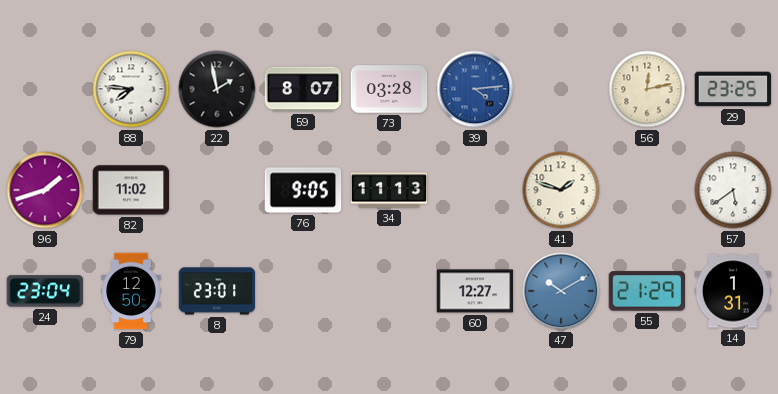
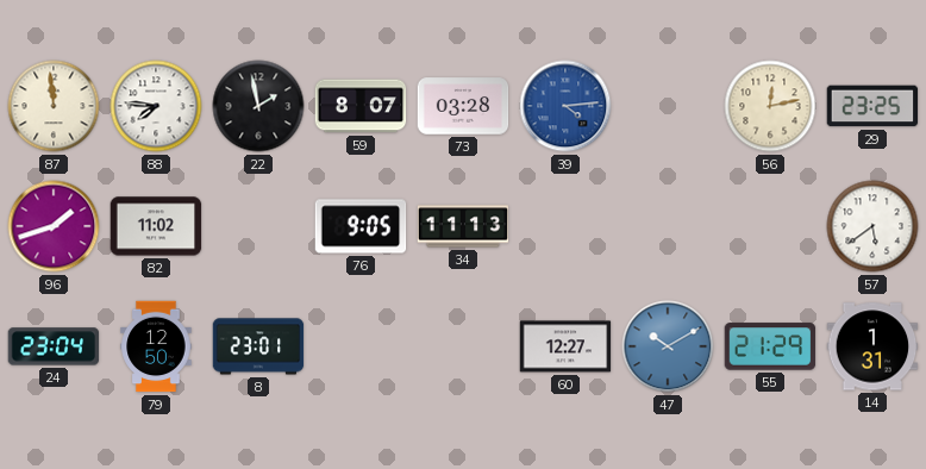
87: none -> 11:59 (54, 106)
41: 1:48 -> none (561, 190)
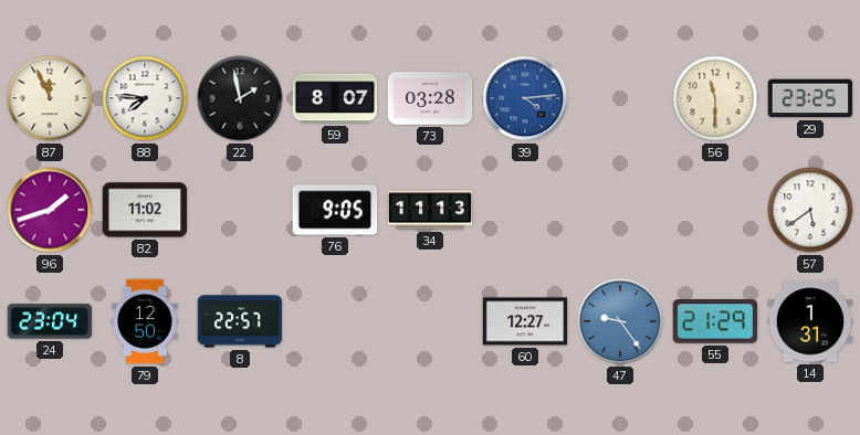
87: 11:59 -> 11:56 (50, 98)
56: 12:13 -> 11:30 (715, 98)
8: 23:01 -> 22:57 (240, 321)
47: 10:10 -> 9:24 (620, 321)
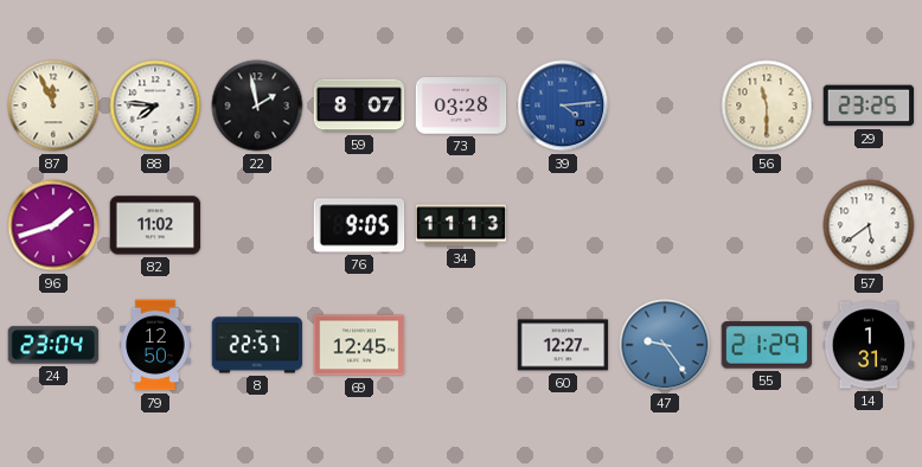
69: none -> 12:45 (359, 345)
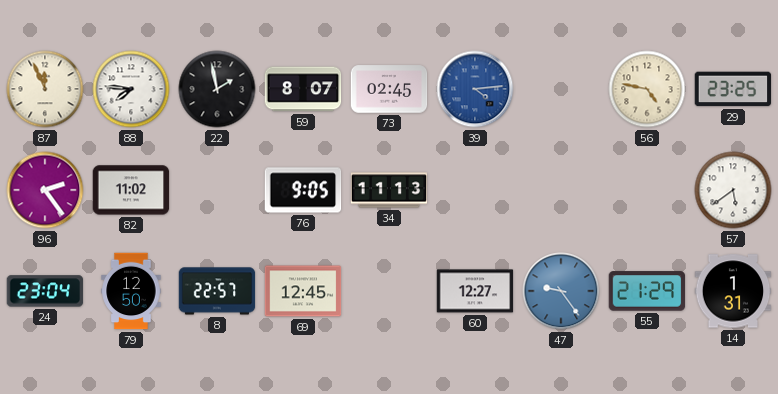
73: 03:28 -> 02:45 (389, 89)
56: 11:30 -> 4:47 (647, 89)
96: 1:42 -> 2:24 (45, 190)
